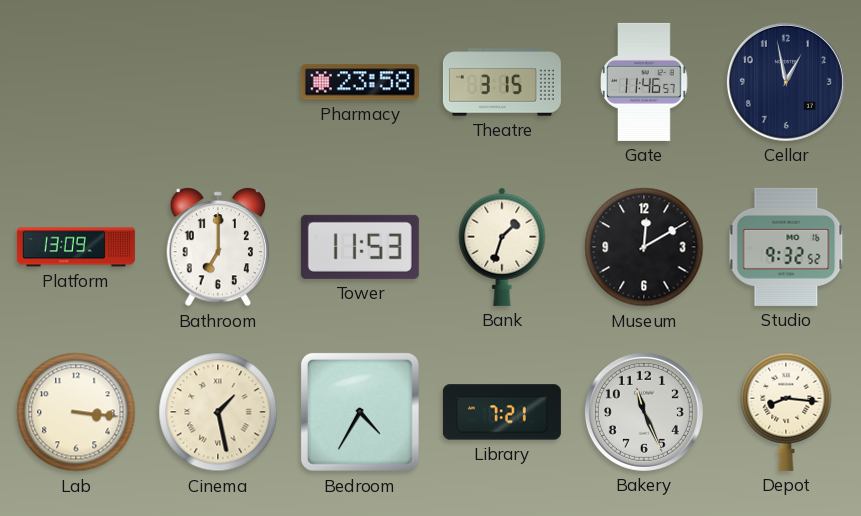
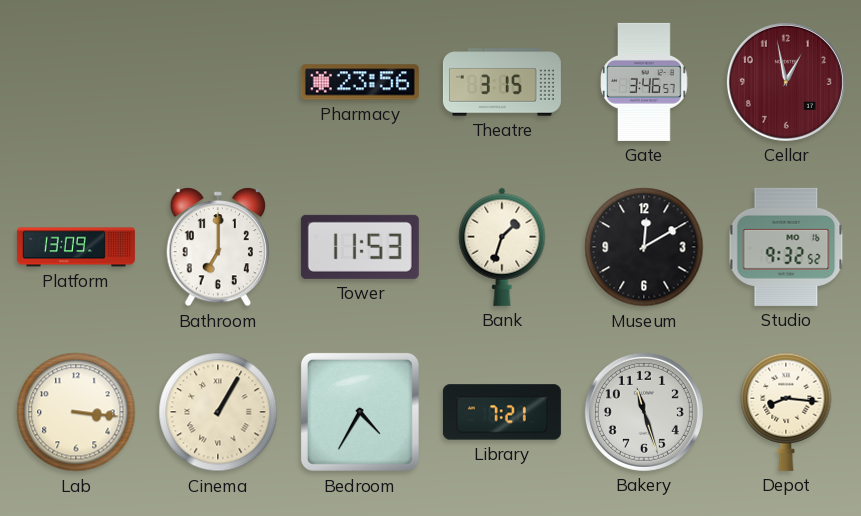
Pharmacy: 23:58 -> 23:56 (360, 82)
Gate: 11:46 -> 3:46 (644, 82)
Cellar dial: navy -> burgundy (786, 82)
Cinema: 1:28 -> 1:05 (218, 412)
Bakery: 11:26 -> 11:27 (644, 412)
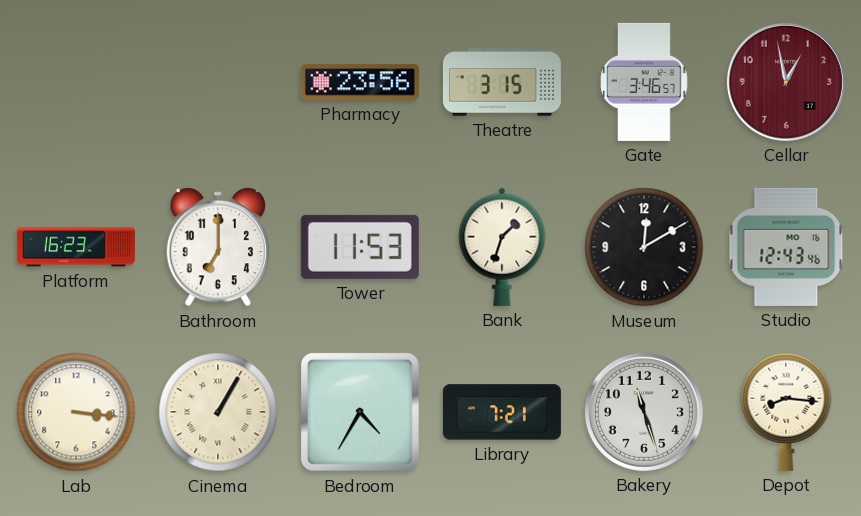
Platform: 13:09 -> 16:23 (76, 247)
Studio: 9:32 -> 12:43 (786, 247)
